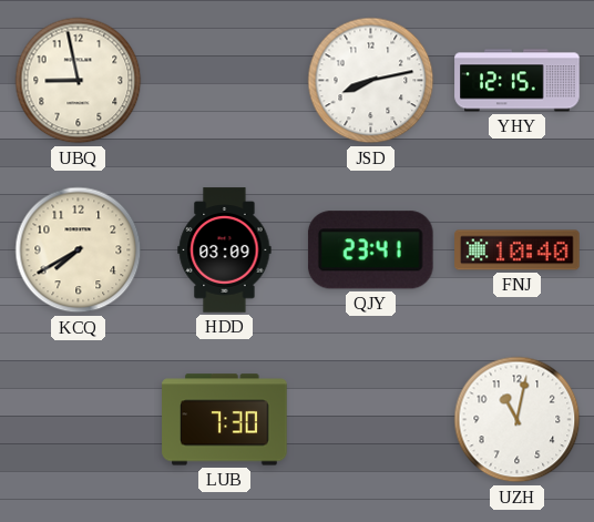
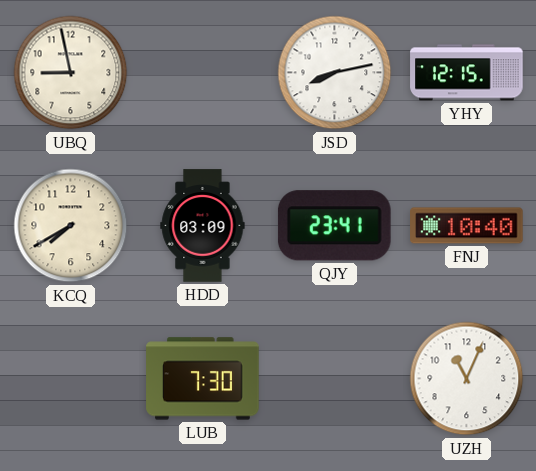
UZH: 11:02 -> 11:04 (467, 379)
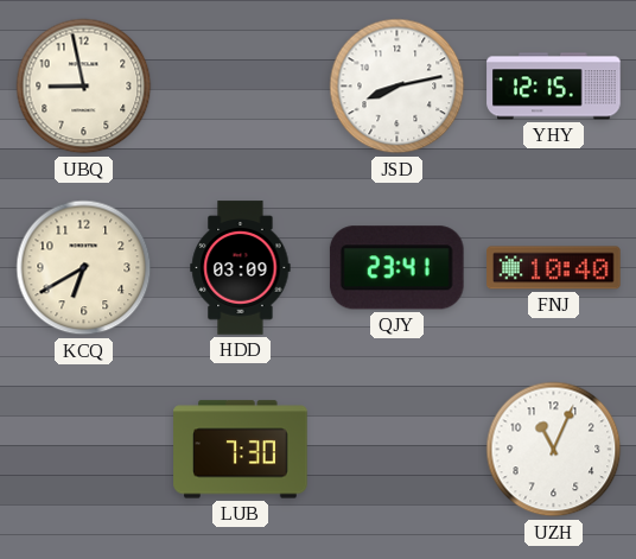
KCQ: 7:40 -> 6:40 (84, 268)
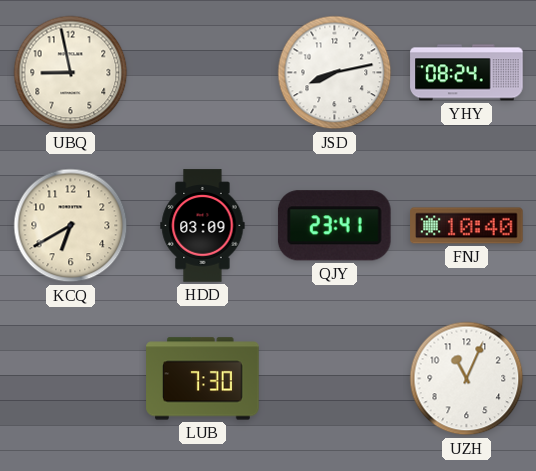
YHY: 12:15 -> 08:24 (467, 73)
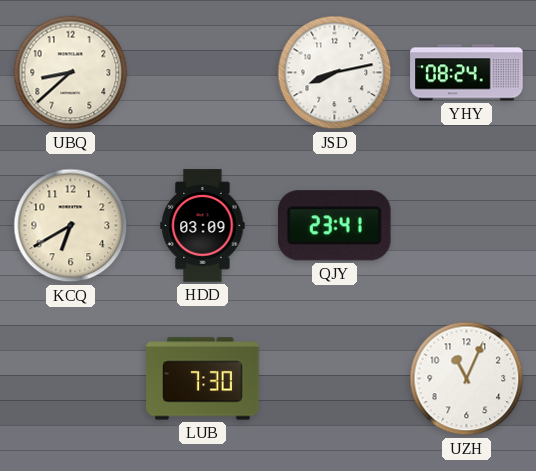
UBQ: 8:58 -> 8:38 (71, 73)
FNJ: 10:40 -> none (467, 226)
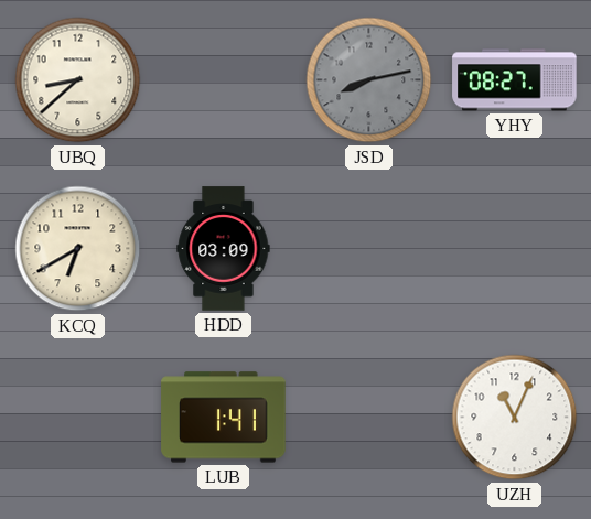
JSD dial: white -> grey (369, 80)
YHY: 08:24 -> 08:27 (515, 80)
QJY: 23:41 -> none (334, 226)
LUB: 7:30 -> 1:41 (224, 418)
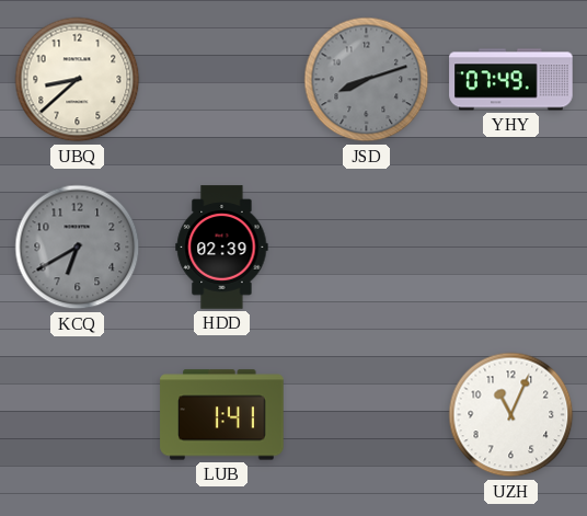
JSD: 8:13 -> 8:12 (367, 80)
YHY: 08:27 -> 07:49 (511, 80)
KCQ dial: cream -> grey (78, 248)
HDD: 03:09 -> 02:39 (222, 248)
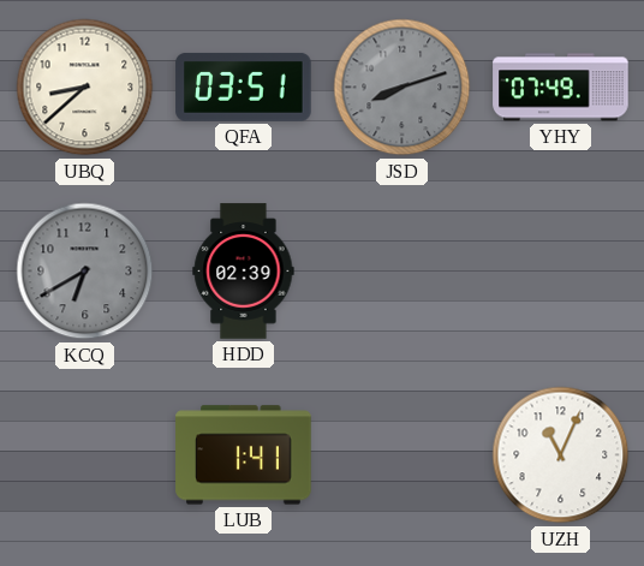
QFA: none -> 03:51 (244, 87)
